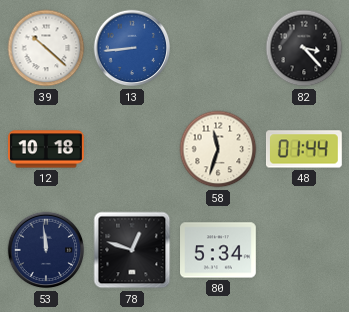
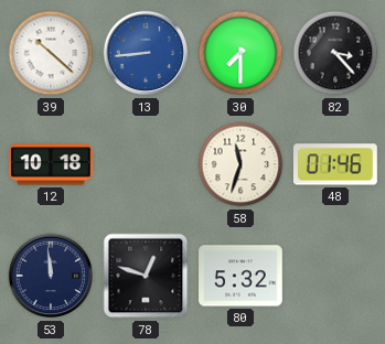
30: none -> 7:30 (240, 53)
48: 01:44 -> 01:46 (335, 164)
80: 5:34 -> 5:32 (242, 276)
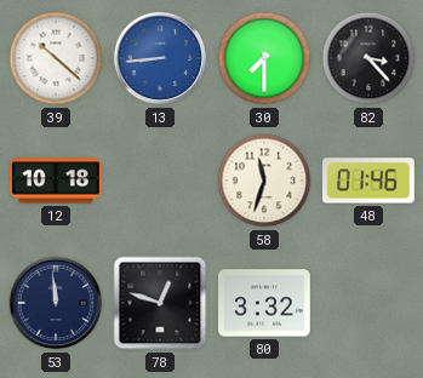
80: 5:32 -> 3:32 (265, 303)
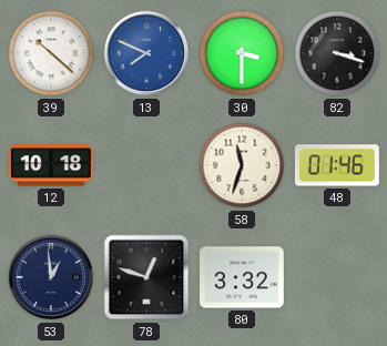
13: 8:44 -> 7:49 (146, 53)
30: 7:30 -> 3:30 (242, 53)
82: 3:23 -> 3:18 (337, 53)
53: 11:59 -> 12:59 (51, 277)
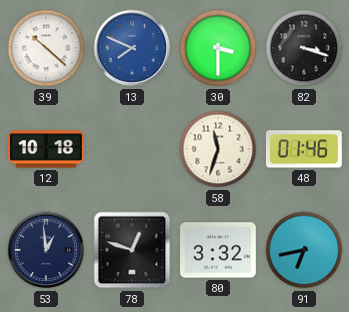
91: none -> 6:43 (304, 250)
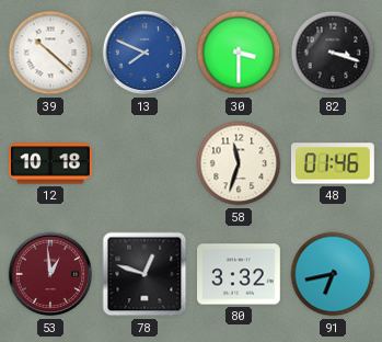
53 dial: navy -> burgundy (50, 274)
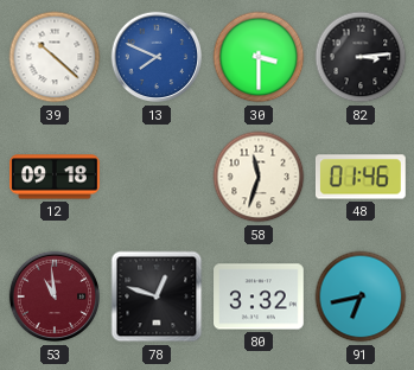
82: 3:18 -> 3:14 (361, 57)
12: 10:18 -> 09:18 (56, 177)
53: 12:59 -> 10:59 (55, 296)
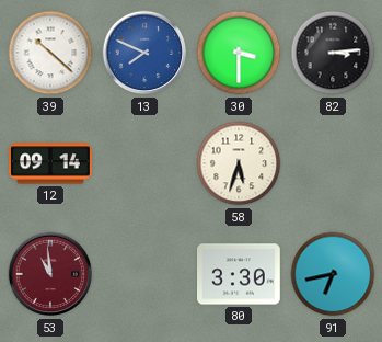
12: 09:18 -> 09:14 (51, 163)
58: 11:33 -> 5:33 (239, 163)
48: 01:46 -> none (361, 177)
78: 12:48 -> none (157, 296)
80: 3:32 -> 3:30 (240, 274)
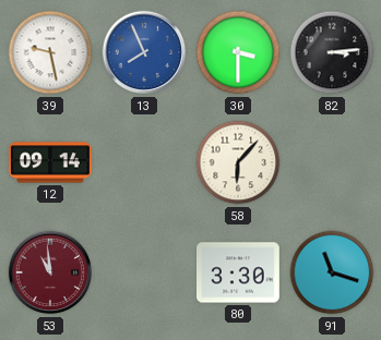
39: 10:22 -> 9:28 (50, 52)
13: 7:49 -> 7:56 (144, 52)
58: 5:33 -> 6:07 (238, 162)
91: 6:43 -> 11:18 (332, 272)
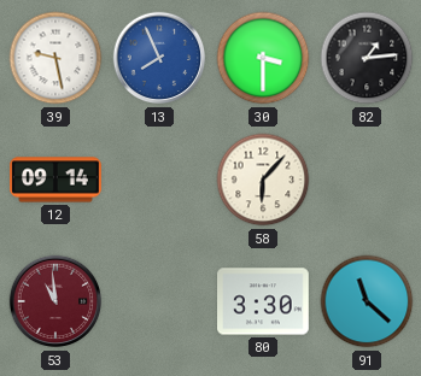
82: 3:14 -> 1:14 (367, 58)
91: 11:18 -> 11:22 (367, 301)
